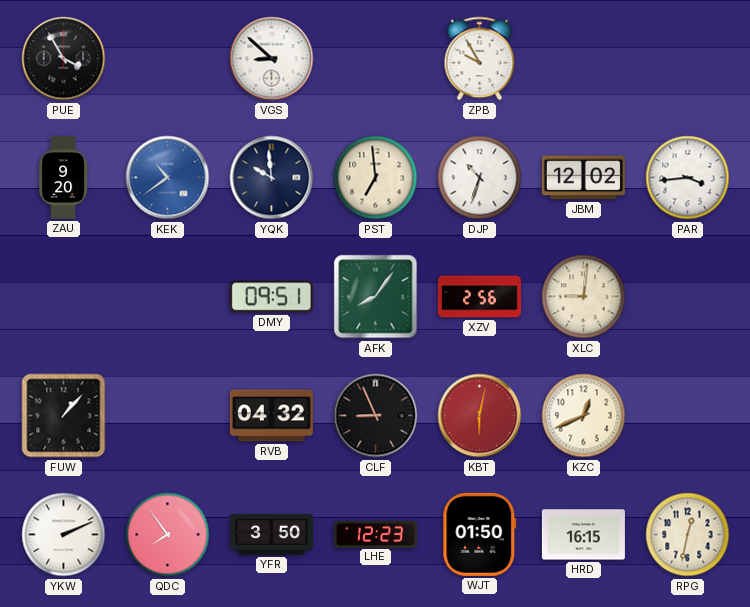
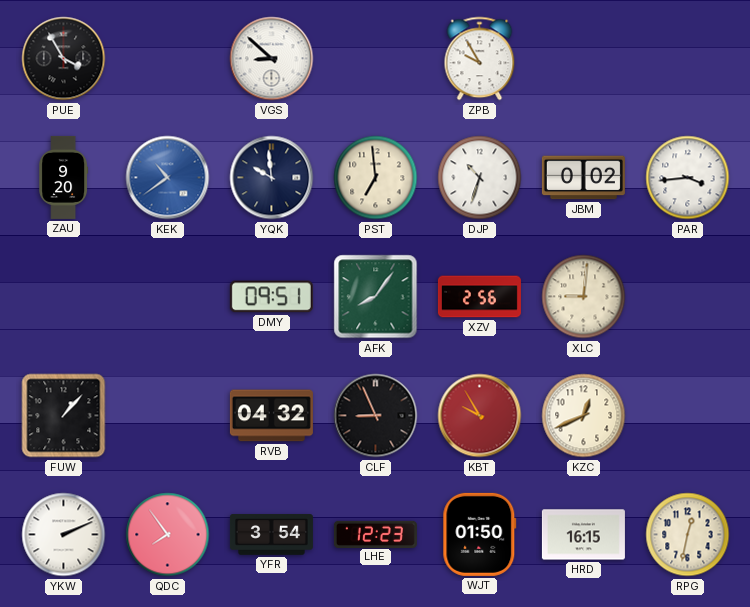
JBM: 12:02 -> 0:02 (583, 178)
KBT: 6:02 -> 9:55 (480, 416)
YFR: 3:50 -> 3:54 (271, 535)
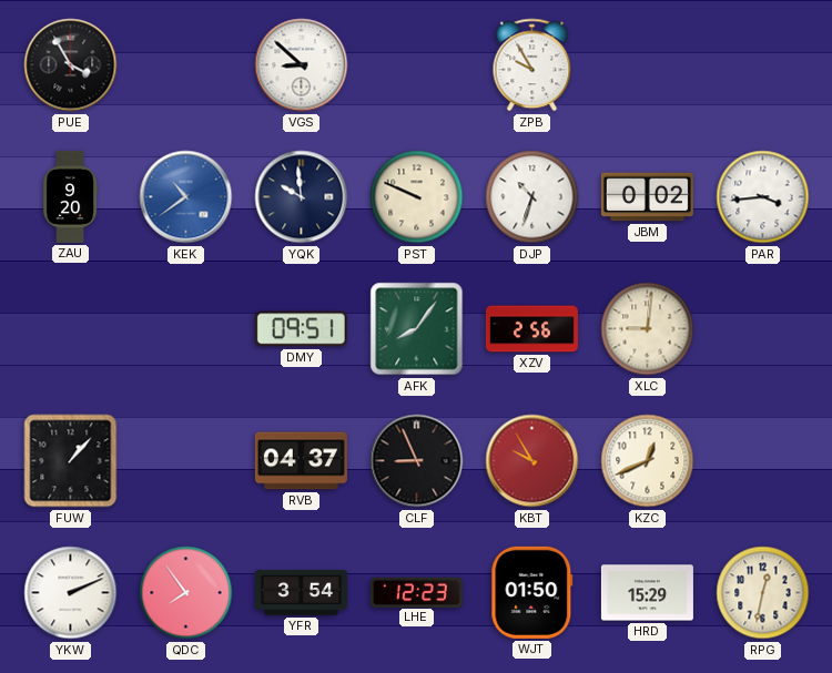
PST: 6:59 -> 9:49 (417, 197)
RVB: 04:32 -> 04:37 (301, 461)
HRD: 16:15 -> 15:29 (647, 593)
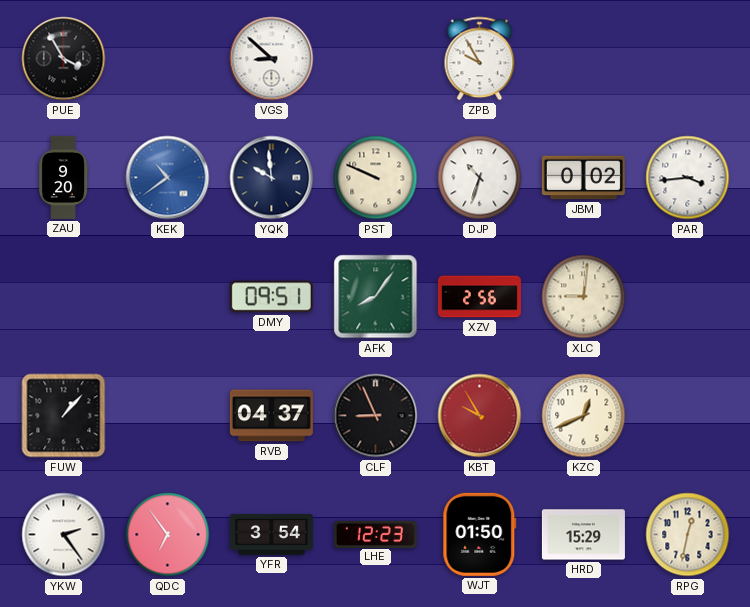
YKW: 2:11 -> 2:24 (64, 535)
QDC: 7:54 -> 6:54 (168, 535)
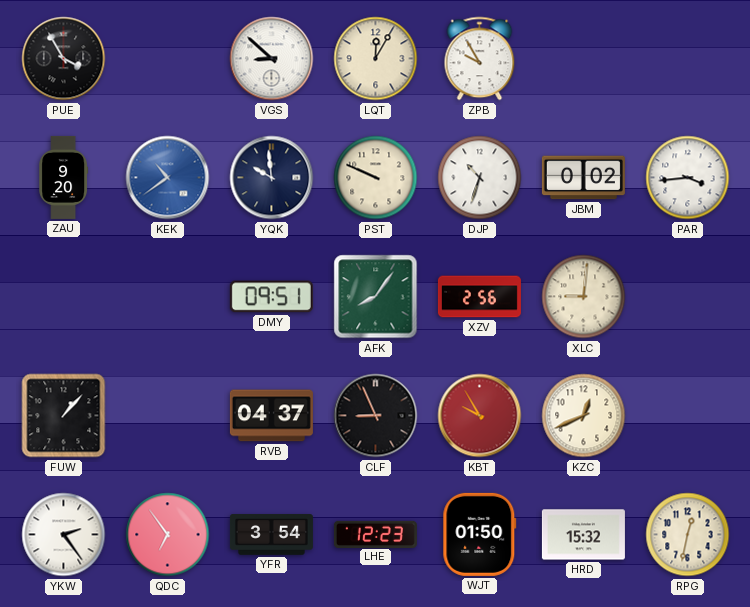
LQT: none -> 12:05 (376, 59)
HRD: 15:29 -> 15:32 (583, 535)
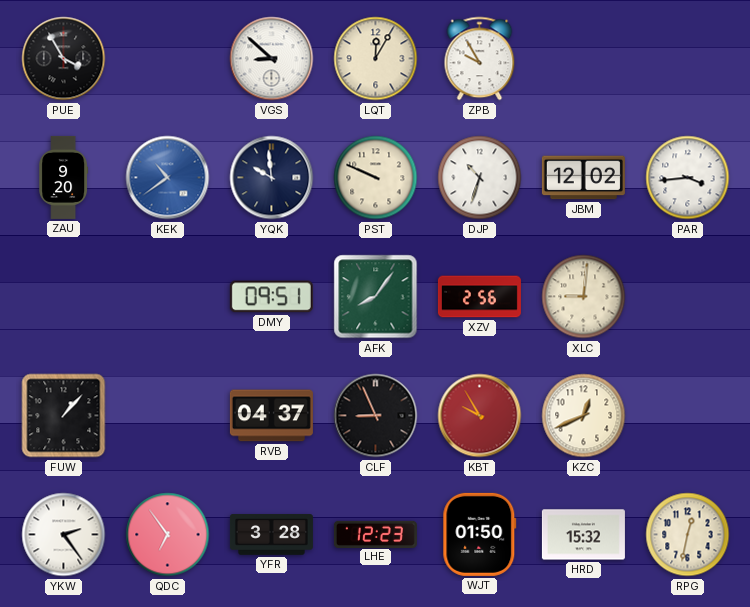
JBM: 0:02 -> 12:02 (583, 178)
YFR: 3:54 -> 3:28 (271, 535)
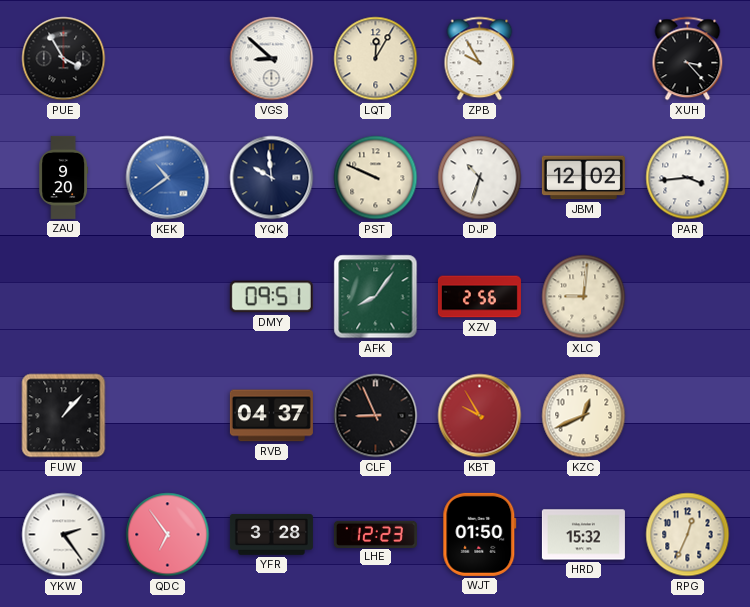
XUH: none -> 3:23 (688, 59)
RPG: 12:32 -> 12:34 (688, 535)
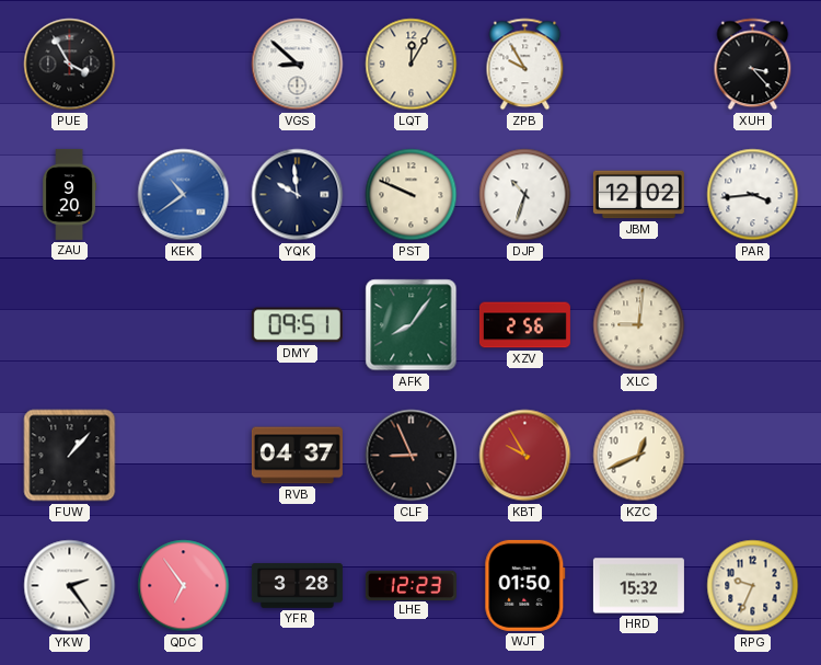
RPG: 12:34 -> 9:34 (753, 586)
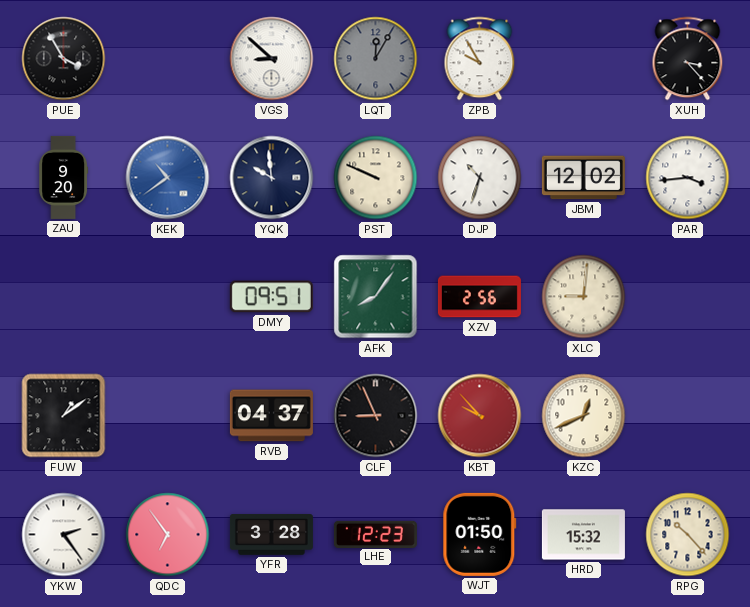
LQT dial: cream -> grey (376, 59)
FUW: 1:07 -> 1:09 (64, 416)
KBT: 9:55 -> 9:53 (480, 416)
RPG: 9:34 -> 10:23 (688, 535)
